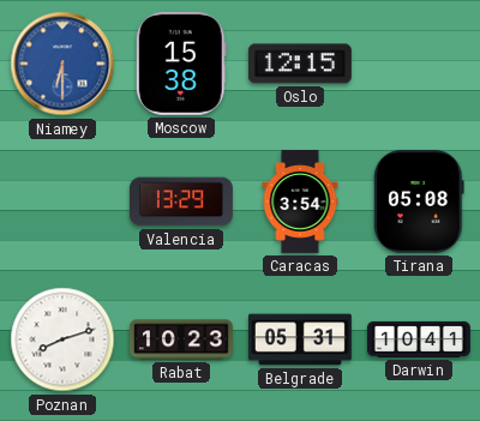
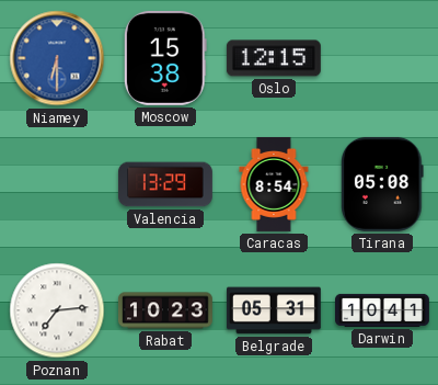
Caracas: 3:54 -> 8:54 (274, 184)
Poznan: 8:12 -> 7:14 (57, 310)
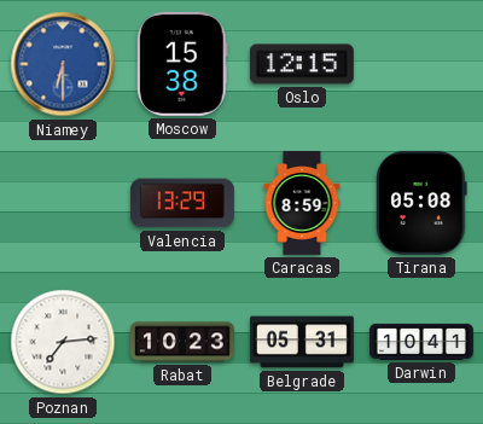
Caracas: 8:54 -> 8:59 (302, 203)
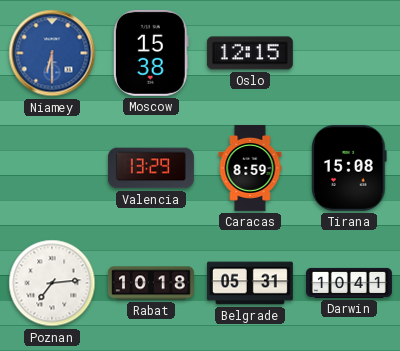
Tirana: 05:08 -> 15:08 (349, 168)
Rabat: 10:23 -> 10:18 (151, 283)
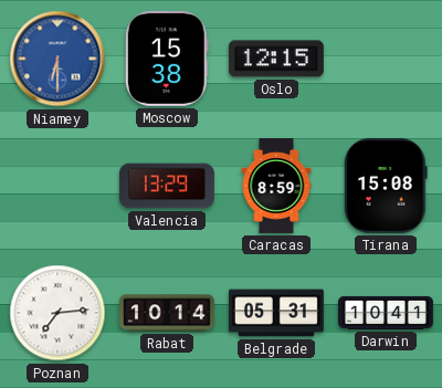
Rabat: 10:18 -> 10:14 (167, 313)
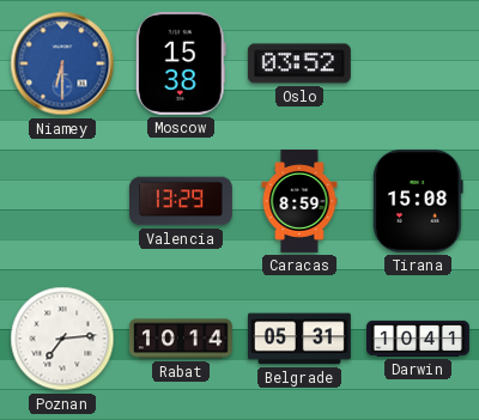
Oslo: 12:15 -> 03:52 (299, 63)
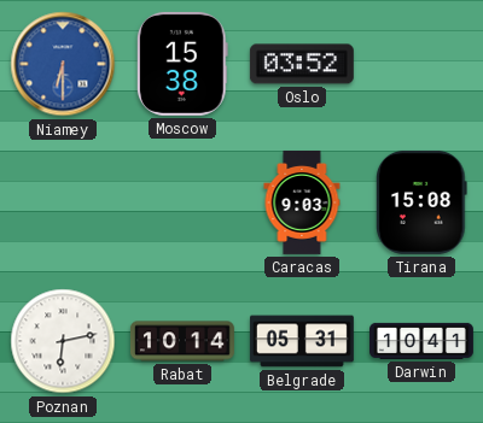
Valencia: 13:29 -> none (181, 201)
Caracas: 8:59 -> 9:03 (302, 202)
Poznan: 7:14 -> 6:13 (63, 341)
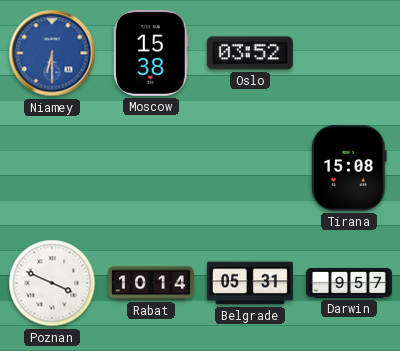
Caracas: 9:03 -> none (302, 202)
Poznan: 6:13 -> 3:49 (52, 283)
Darwin: 10:41 -> 9:57 (350, 283)
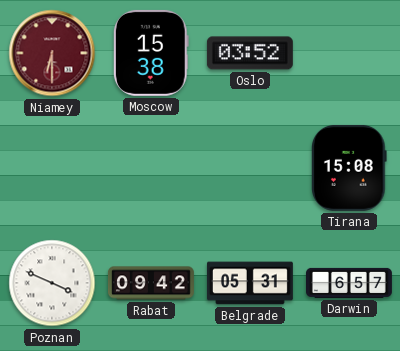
Niamey dial: blue -> burgundy (52, 53)
Rabat: 10:14 -> 09:42 (151, 283)
Darwin: 9:57 -> 6:57 (350, 283)
